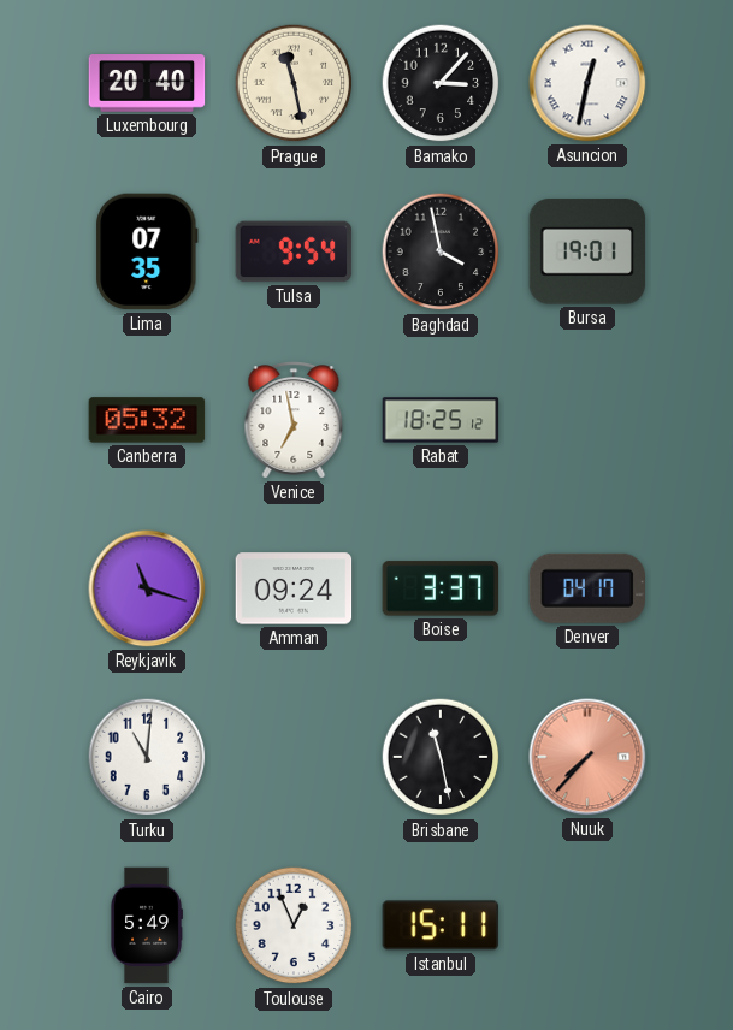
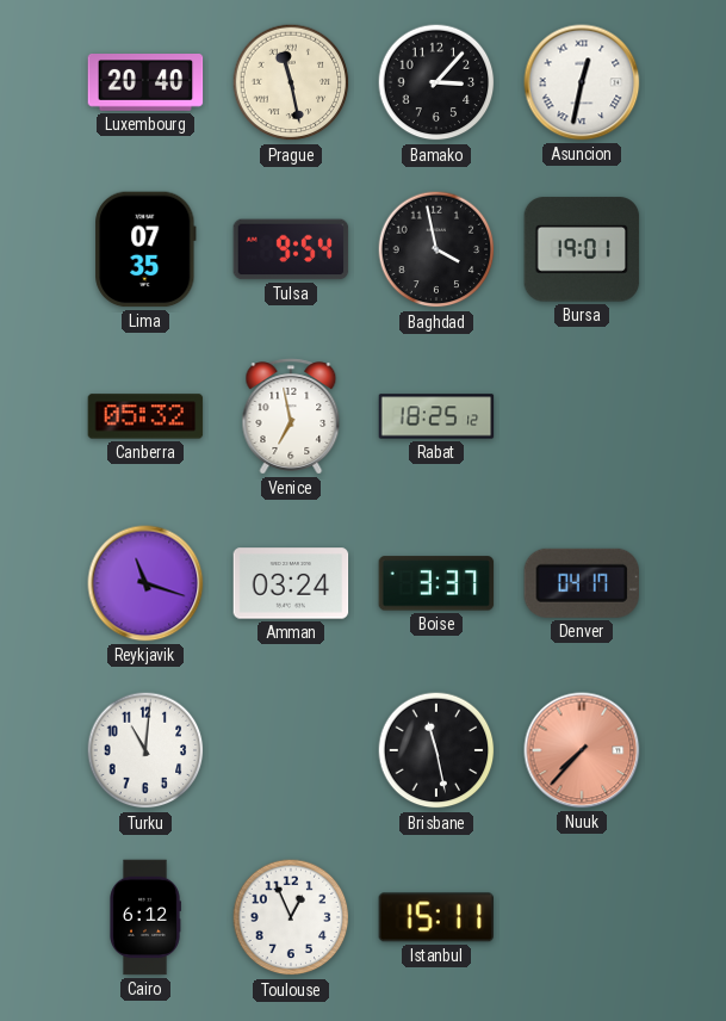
Amman: 09:24 -> 03:24 (291, 583)
Cairo: 5:49 -> 6:12 (145, 917)
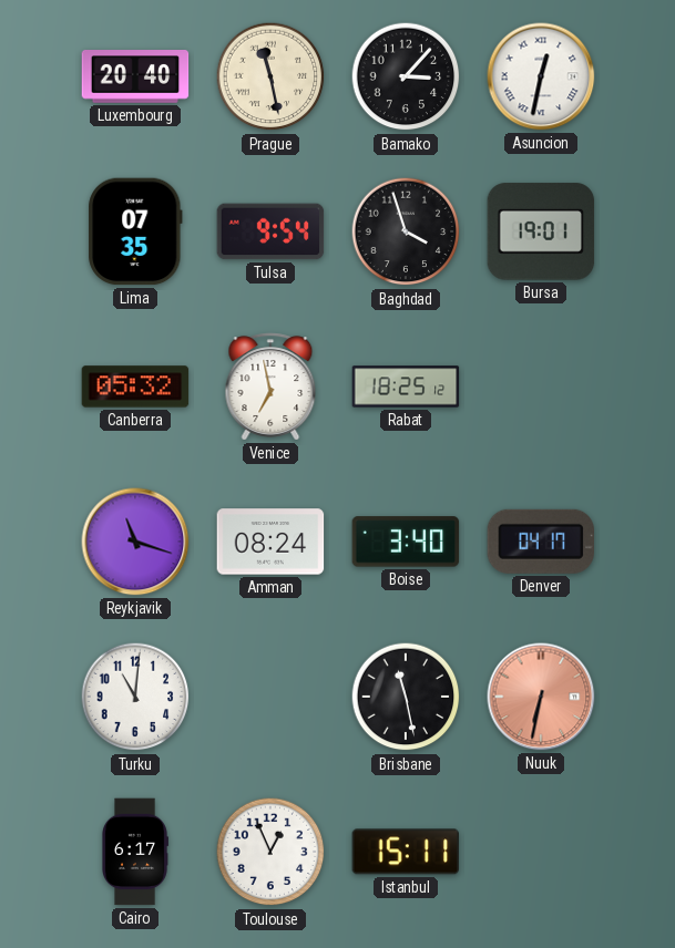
Baghdad: 3:58 -> 3:57 (406, 231)
Amman: 03:24 -> 08:24 (270, 542)
Boise: 3:37 -> 3:40 (406, 542)
Nuuk: 7:37 -> 6:32 (541, 697)
Cairo: 6:12 -> 6:17 (135, 852)
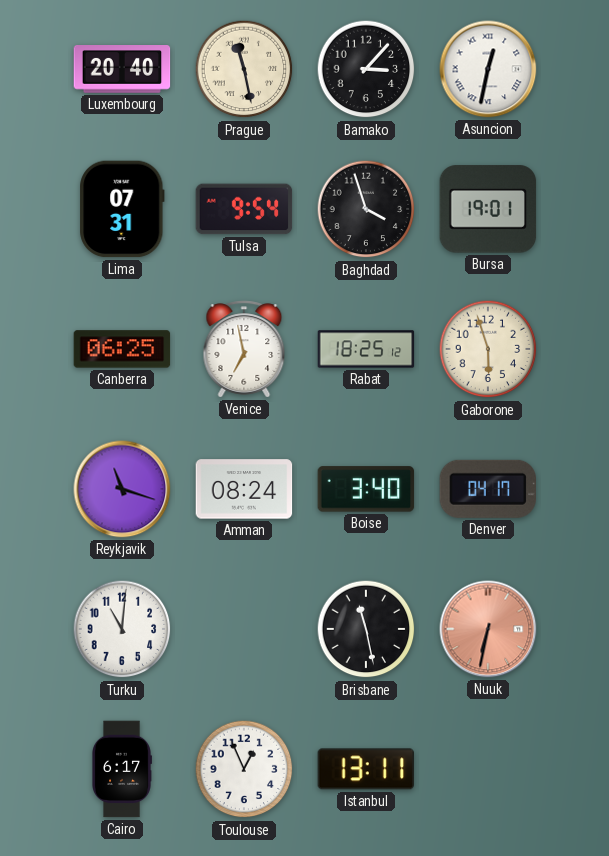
Lima: 07:35 -> 07:31 (122, 209)
Canberra: 05:32 -> 06:25 (122, 349)
Gaborone: none -> 5:57 (488, 349)
Istanbul: 15:11 -> 13:11 (366, 769)
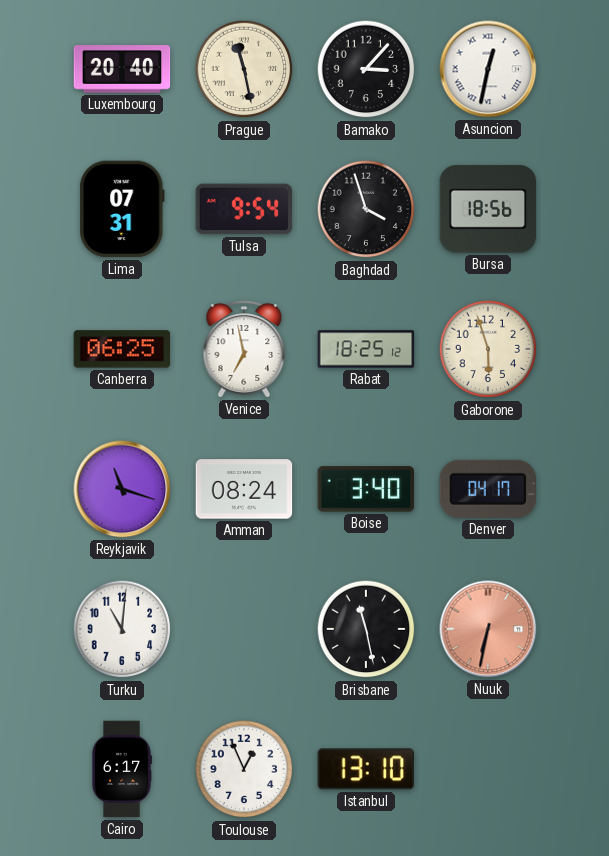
Bursa: 19:01 -> 18:56 (488, 209)
Istanbul: 13:11 -> 13:10 (366, 769)
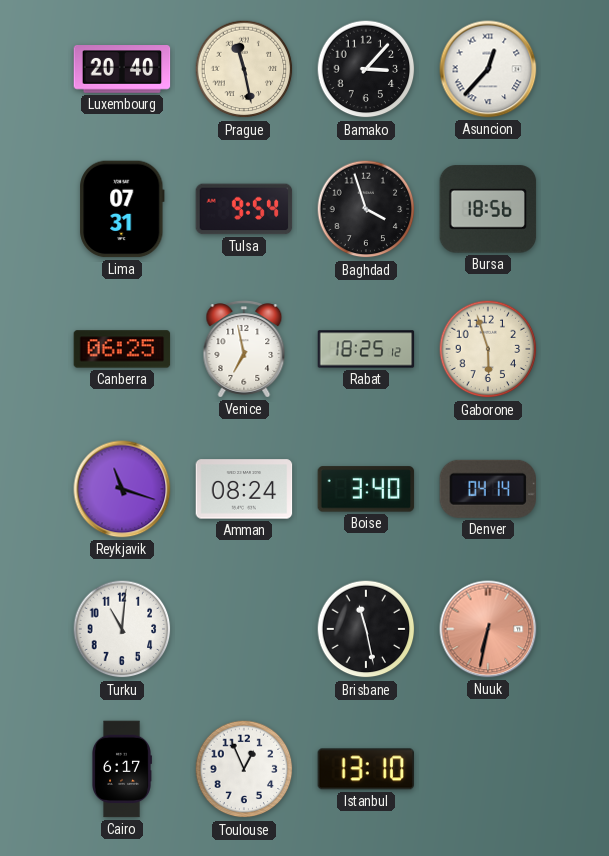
Asuncion: 12:32 -> 12:37 (488, 69)
Denver: 04:17 -> 04:14 (487, 489)
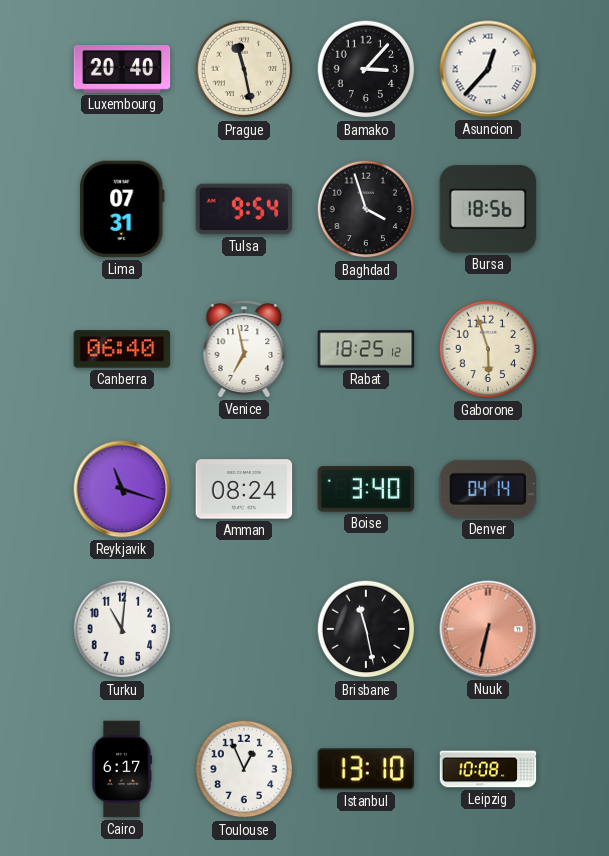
Canberra: 06:25 -> 06:40 (122, 349)
Leipzig: none -> 10:08 (488, 769)
